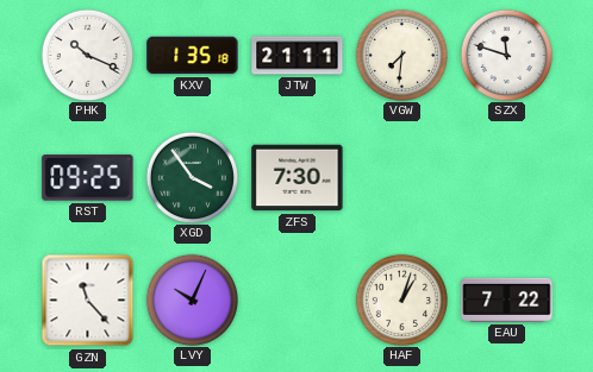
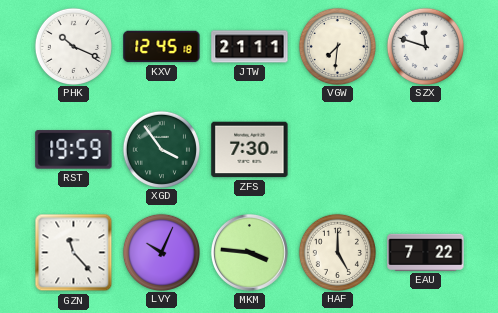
KXV: 1:35 -> 12:45 (162, 47)
RST: 09:25 -> 19:59 (74, 150)
MKM: none -> 3:46 (249, 252)
HAF: 1:03 -> 5:00 (337, 252)
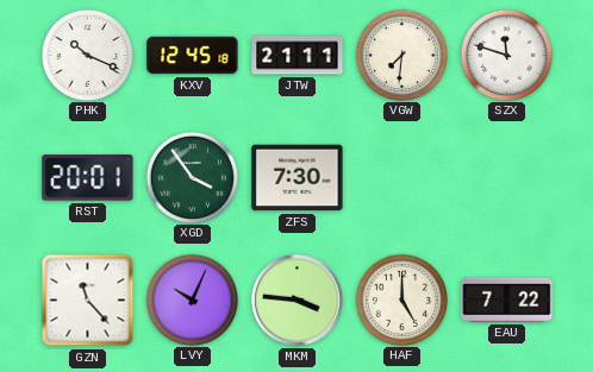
RST: 19:59 -> 20:01 (88, 178)
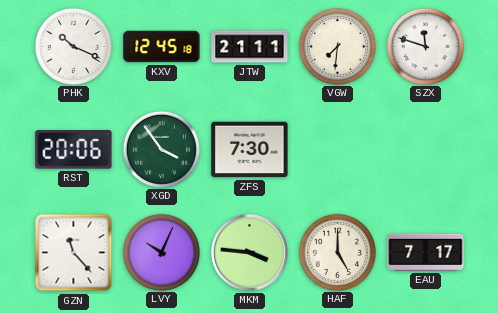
RST: 20:01 -> 20:06 (74, 150)
EAU: 7:22 -> 7:17 (426, 252)
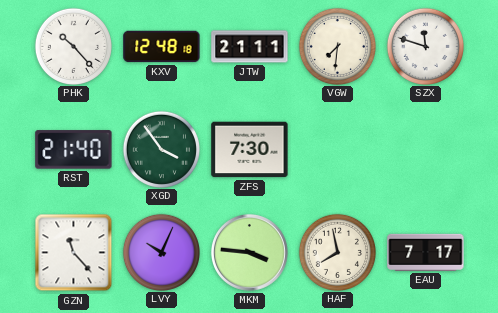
PHK: 10:19 -> 10:23 (73, 46)
KXV: 12:45 -> 12:48 (162, 47)
RST: 20:06 -> 21:40 (74, 150)
HAF: 5:00 -> 7:58 (337, 252)
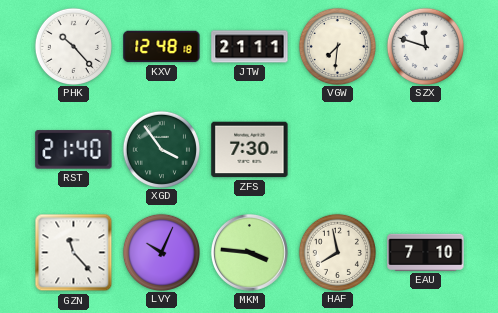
EAU: 7:17 -> 7:10 (426, 252)
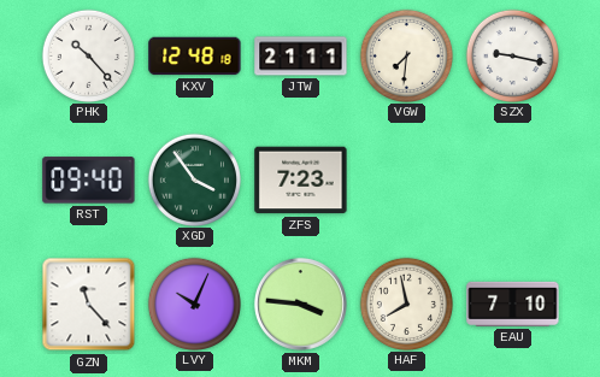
SZX: 11:48 -> 9:17 (512, 55)
RST: 21:40 -> 09:40 (89, 181)
ZFS: 7:30 -> 7:23 (301, 181)
